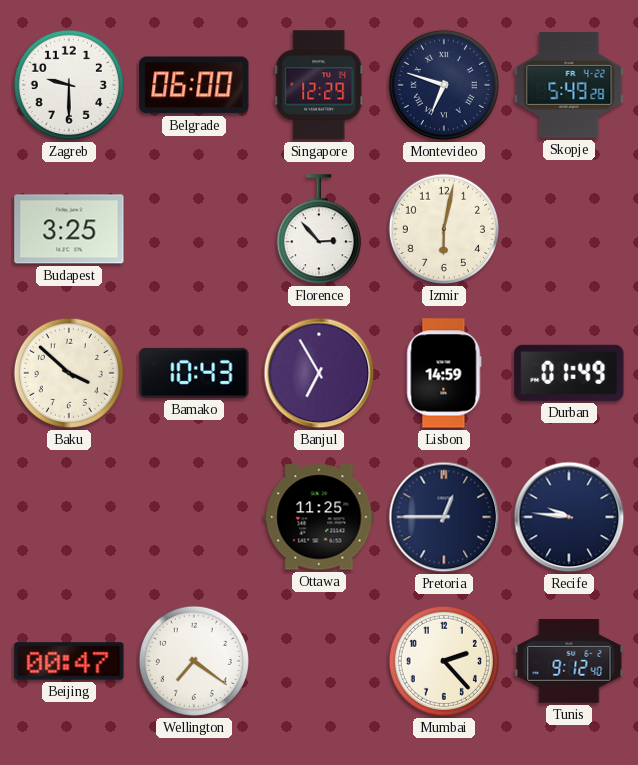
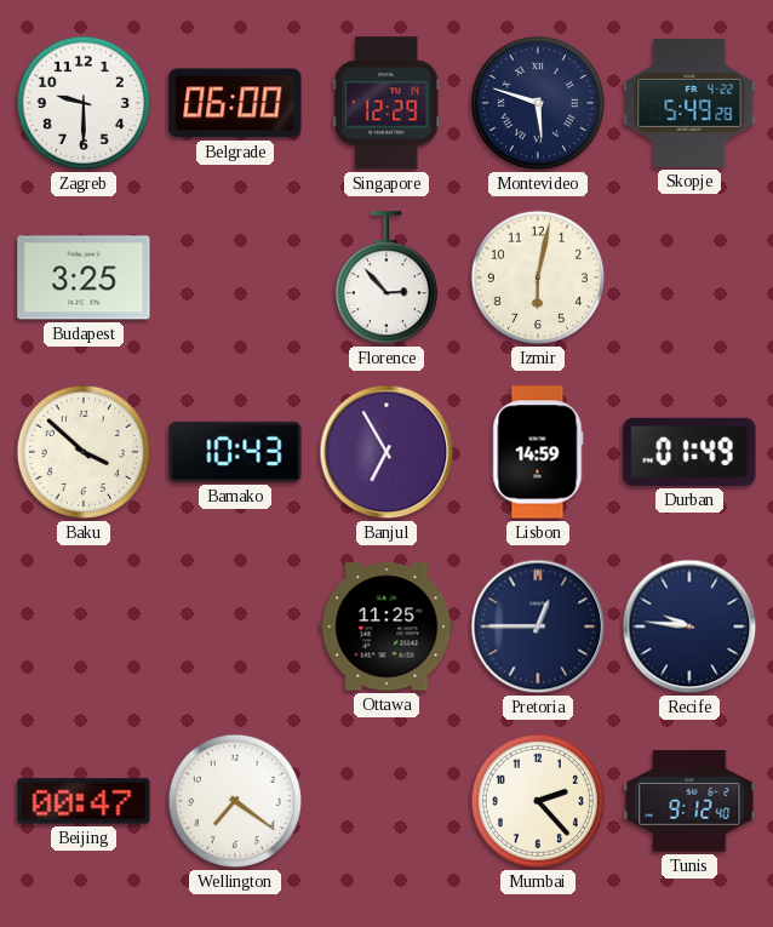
Montevideo: 6:48 -> 5:48 (538, 103)
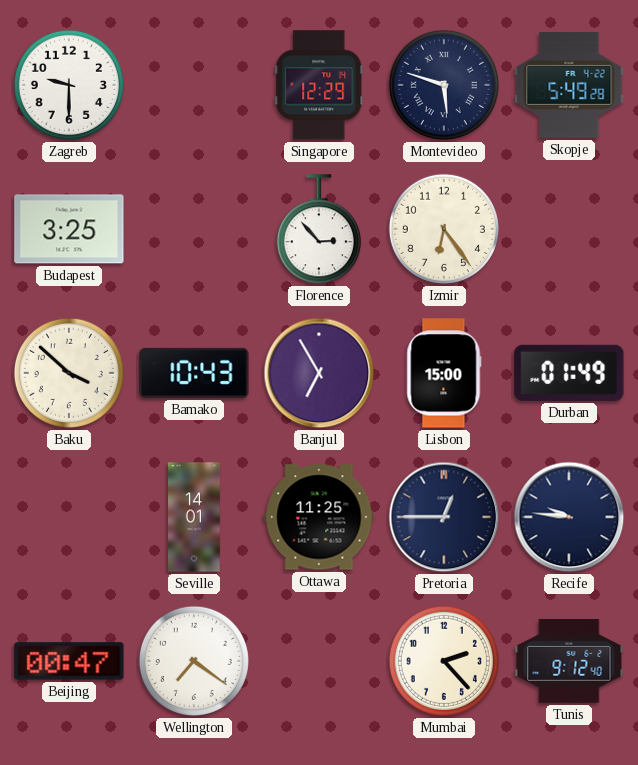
Belgrade: 06:00 -> none (235, 103)
Izmir: 6:02 -> 6:24 (444, 229)
Lisbon: 14:59 -> 15:00 (444, 373)
Seville: none -> 14:01 (194, 517)
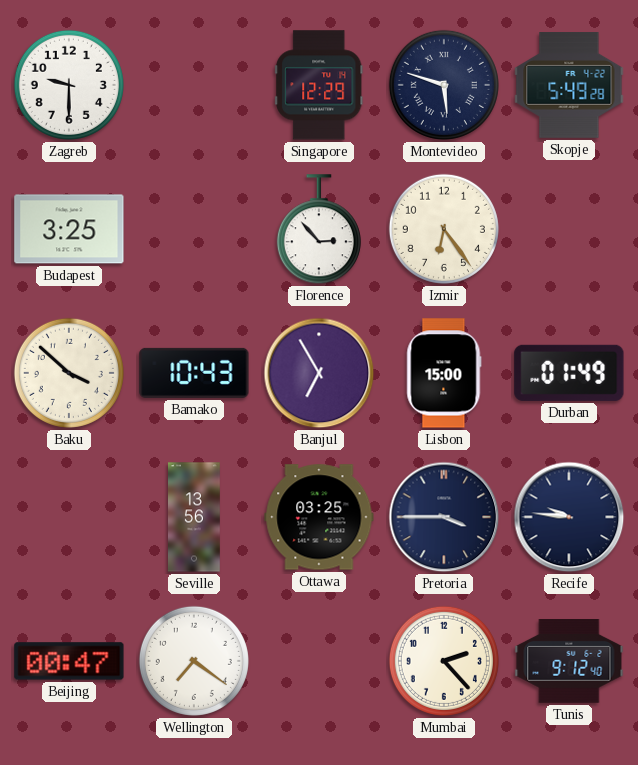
Seville: 14:01 -> 13:56 (194, 517)
Ottawa: 11:25 -> 03:25 (319, 517)
Pretoria: 12:45 -> 3:45 (444, 517)
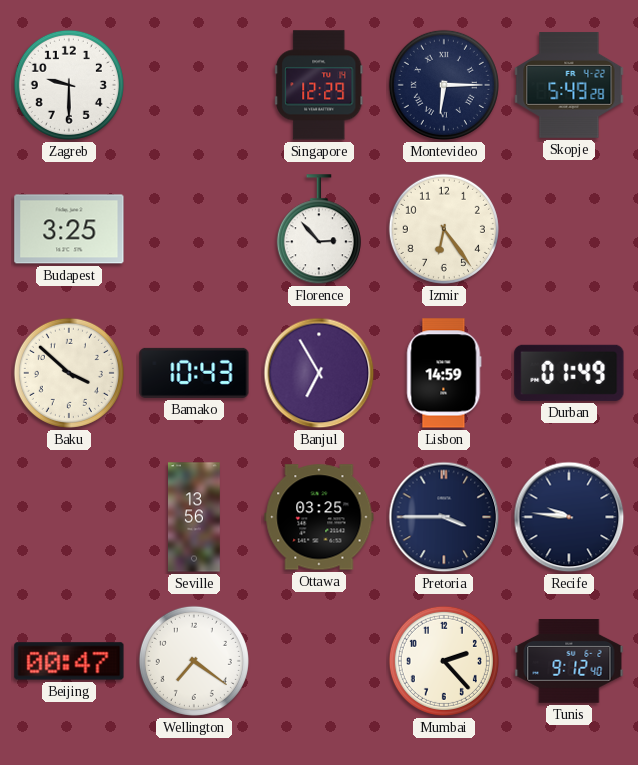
Montevideo: 5:48 -> 6:15 (444, 85)
Lisbon: 15:00 -> 14:59 (444, 373)
